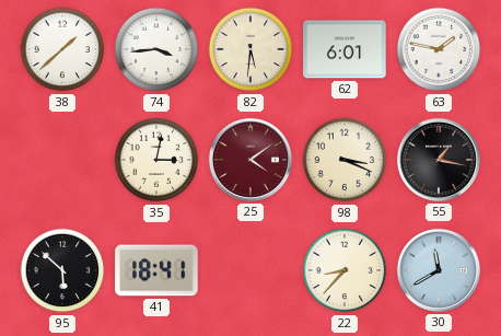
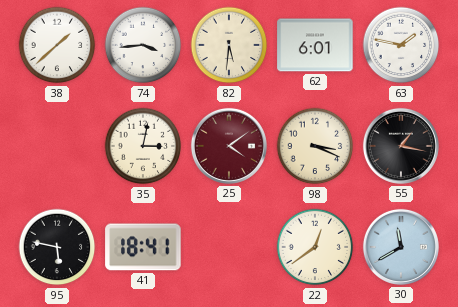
95: 5:52 -> 5:47 (57, 247)
22: 8:37 -> 12:39 (315, 247)
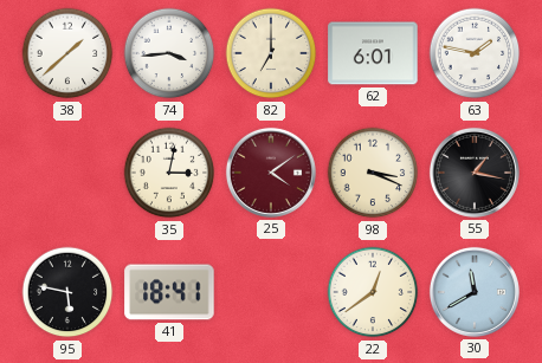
82: 5:31 -> 7:00 (271, 53)
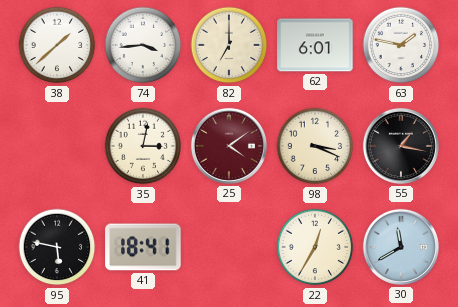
22: 12:39 -> 12:35 (315, 247)
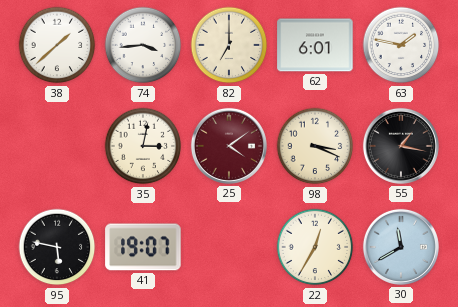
41: 18:41 -> 19:07 (143, 247)
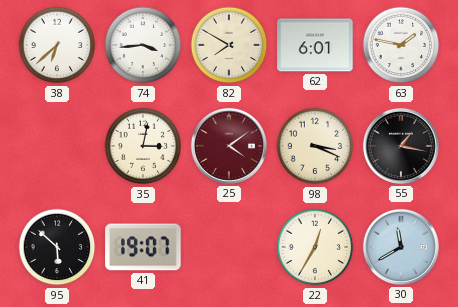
38: 1:38 -> 6:38 (57, 45)
82: 7:00 -> 7:50 (229, 45)
95: 5:47 -> 5:52 (57, 247)
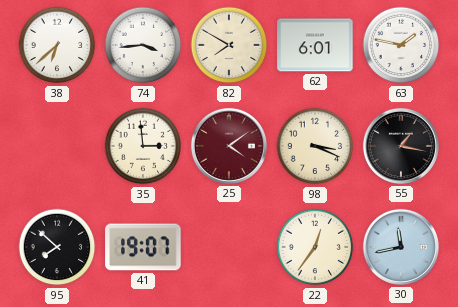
35: 3:02 -> 2:59 (143, 146)
95: 5:52 -> 7:52 (57, 247)
22: 12:35 -> 12:36 (315, 247)
30: 11:40 -> 11:43 (401, 247)
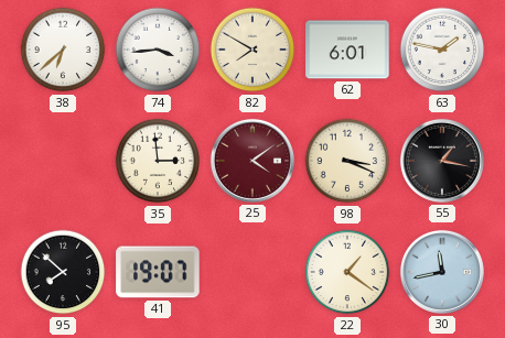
22: 12:36 -> 1:21 (347, 272)
